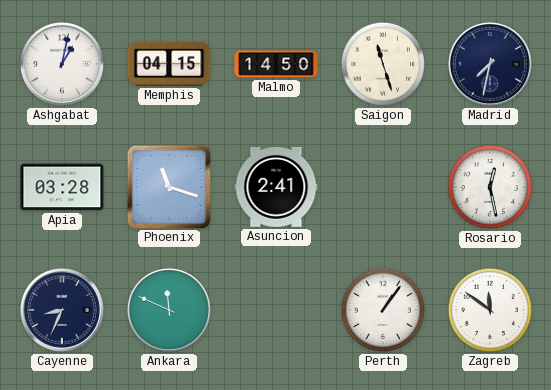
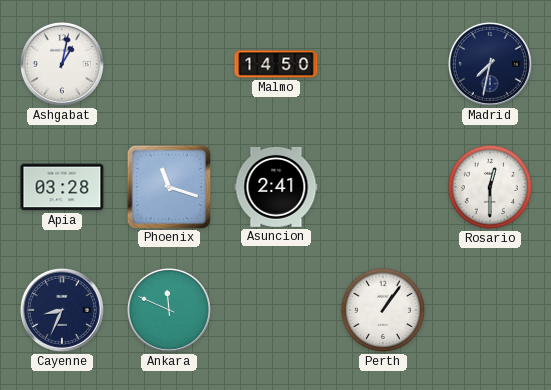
Memphis: 04:15 -> none (169, 64)
Saigon: 11:27 -> none (383, 64)
Rosario: 12:28 -> 12:30 (490, 187)
Zagreb: 11:51 -> none (490, 310)
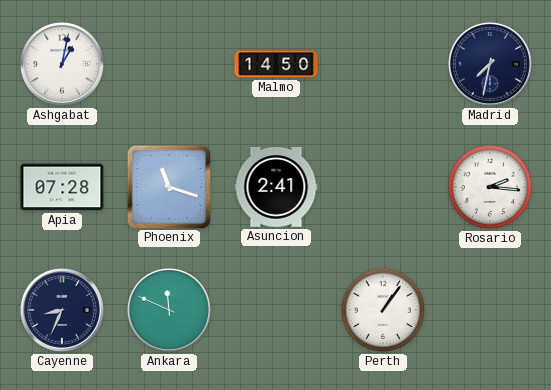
Apia: 03:28 -> 07:28 (62, 187)
Rosario: 12:30 -> 2:16 (490, 187)
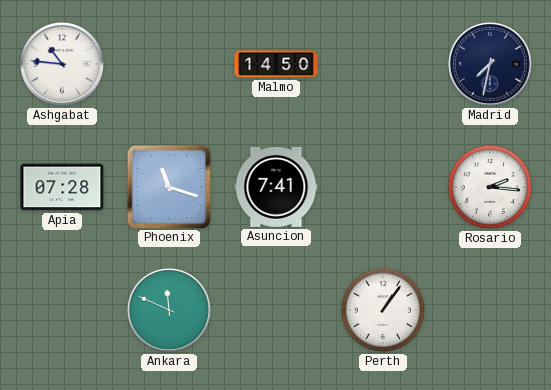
Ashgabat: 1:02 -> 10:46 (62, 64)
Asuncion: 2:41 -> 7:41 (276, 187)
Cayenne: 8:34 -> none (62, 310)
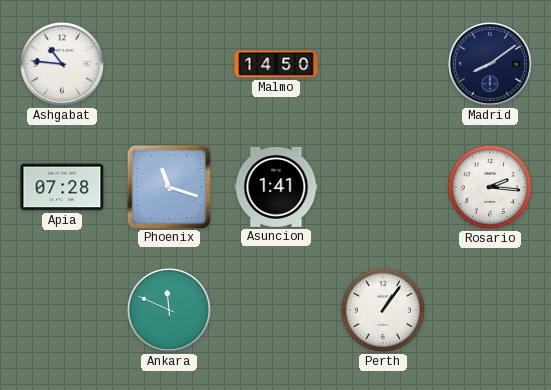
Madrid: 7:32 -> 8:09 (490, 64)
Asuncion: 7:41 -> 1:41 (276, 187)
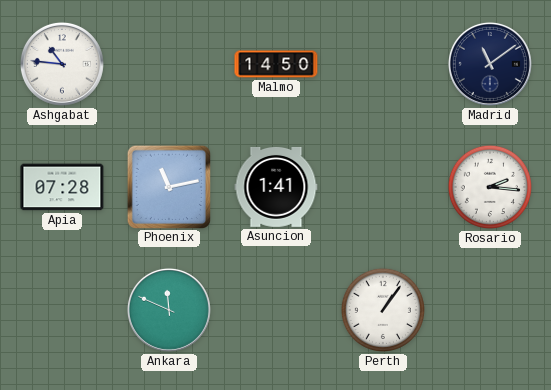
Madrid: 8:09 -> 11:09 (490, 64)
Phoenix: 11:18 -> 11:13 (168, 186)
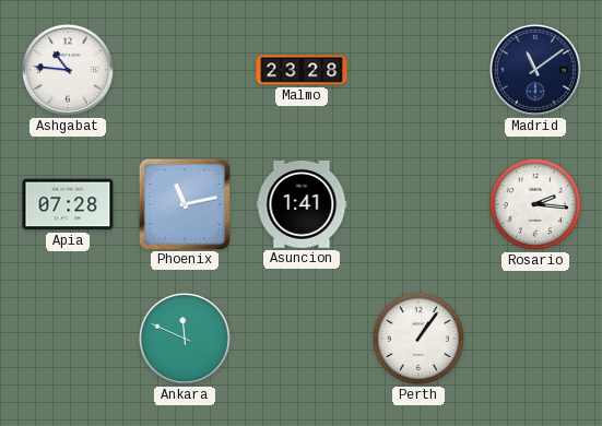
Malmo: 14:50 -> 23:28 (302, 70)
